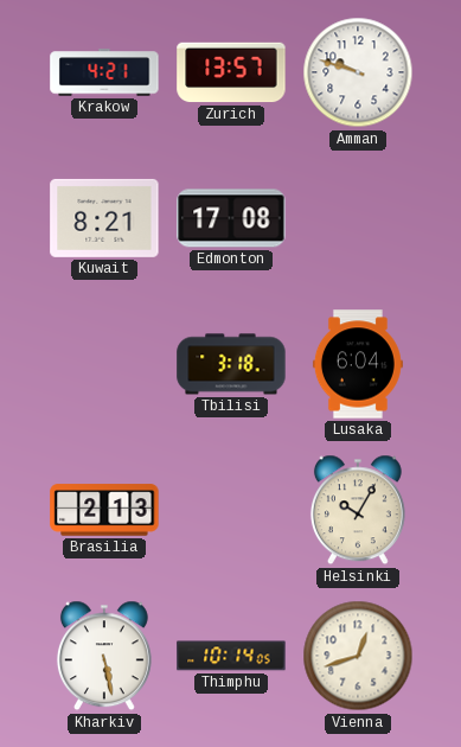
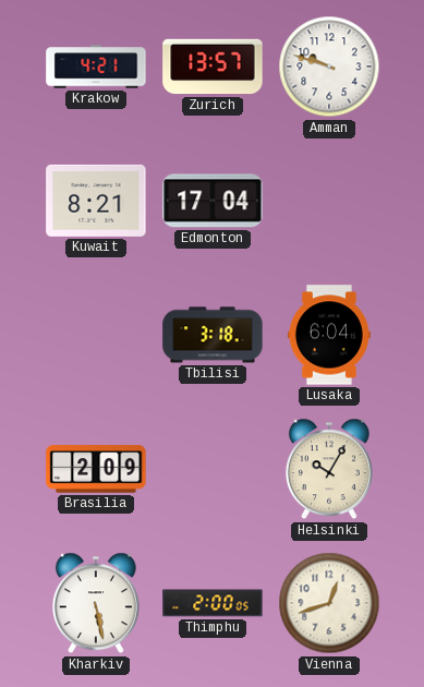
Edmonton: 17:08 -> 17:04 (213, 201)
Brasilia: 2:13 -> 2:09 (96, 469)
Thimphu: 10:14 -> 2:00 (213, 603)
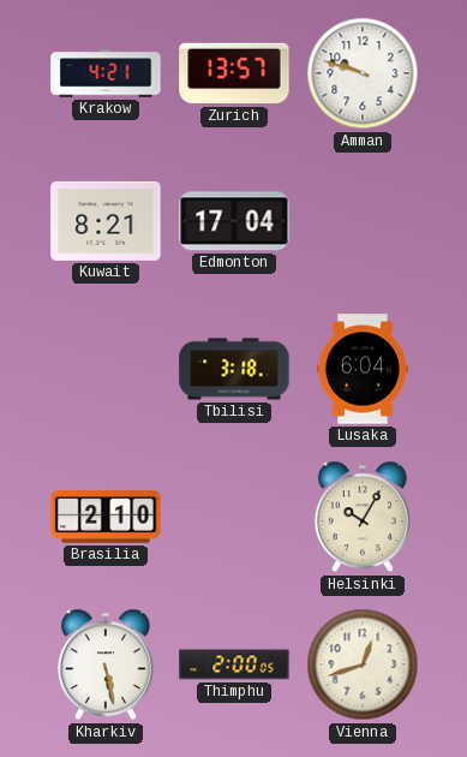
Brasilia: 2:09 -> 2:10 (106, 517)
